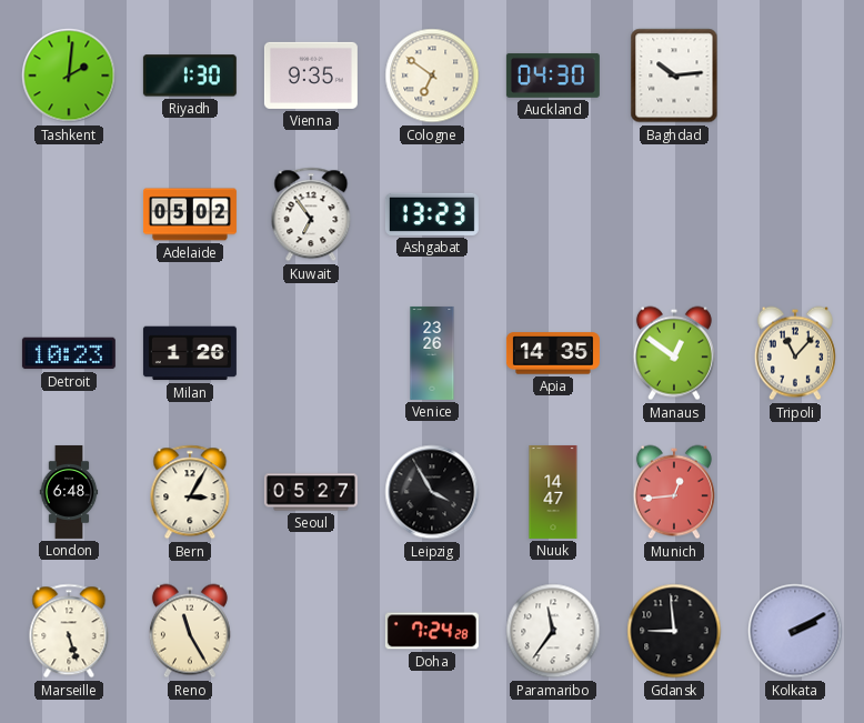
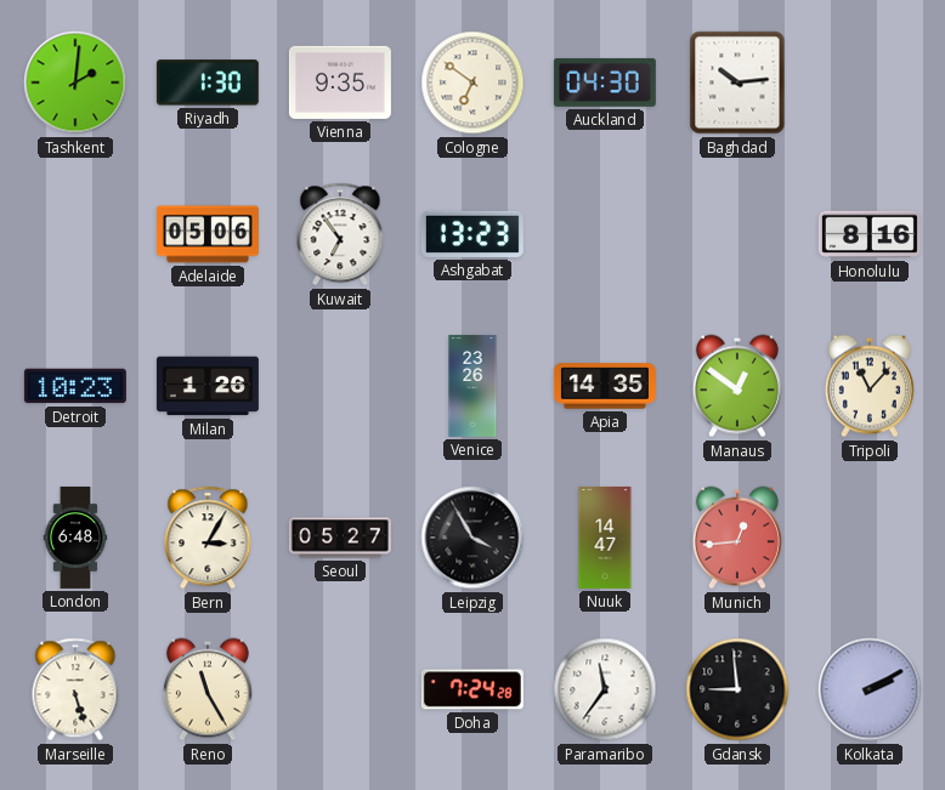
Adelaide: 05:02 -> 05:06 (208, 234)
Honolulu: none -> 8:16 (870, 234)
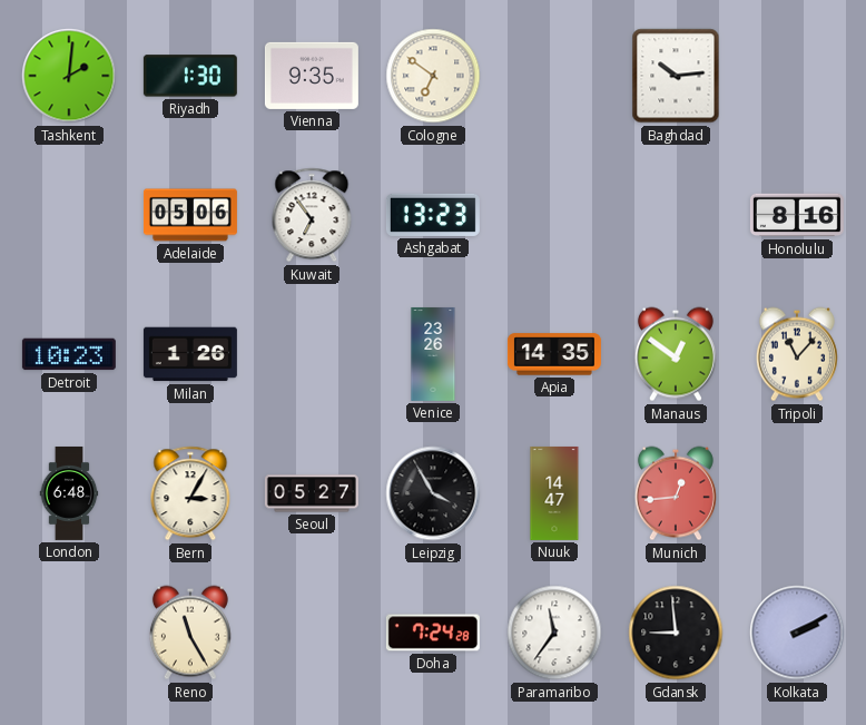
Auckland: 04:30 -> none (605, 83)
Marseille: 5:27 -> none (75, 689)
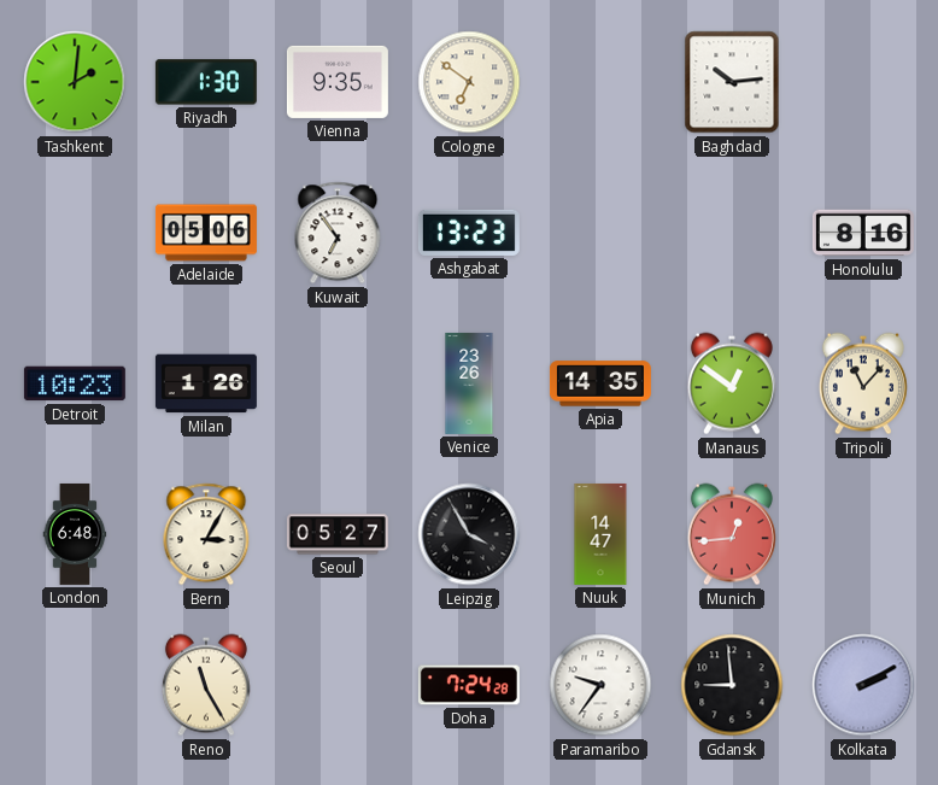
Paramaribo: 11:36 -> 9:36 (600, 685)
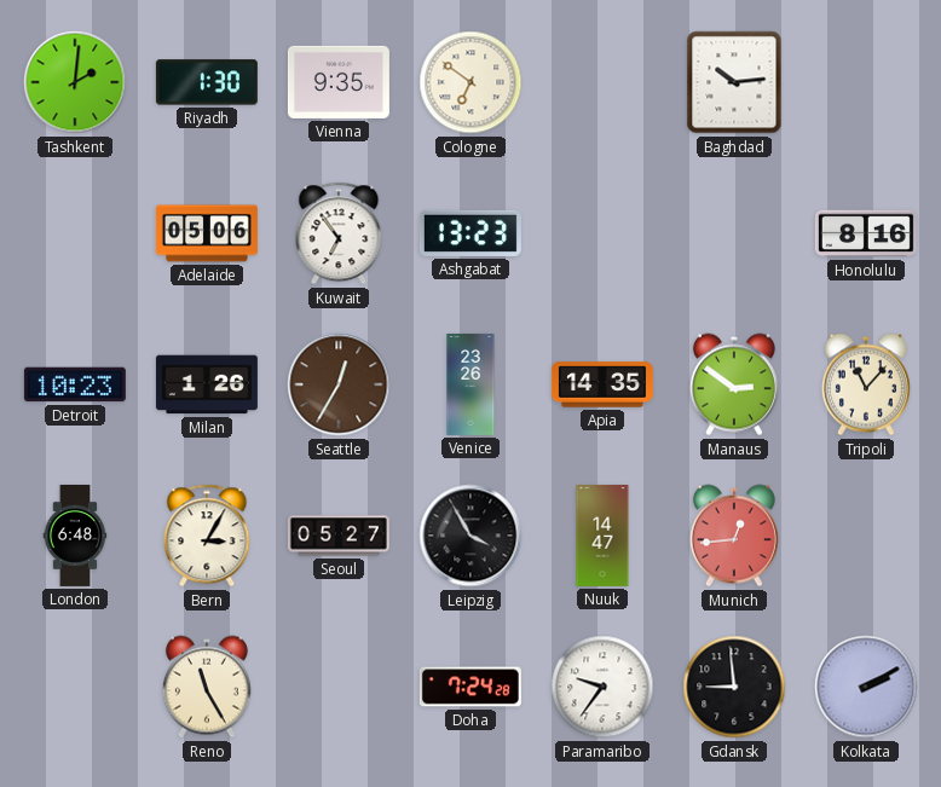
Seattle: none -> 12:35 (339, 384)
Manaus: 12:51 -> 2:51 (734, 384)
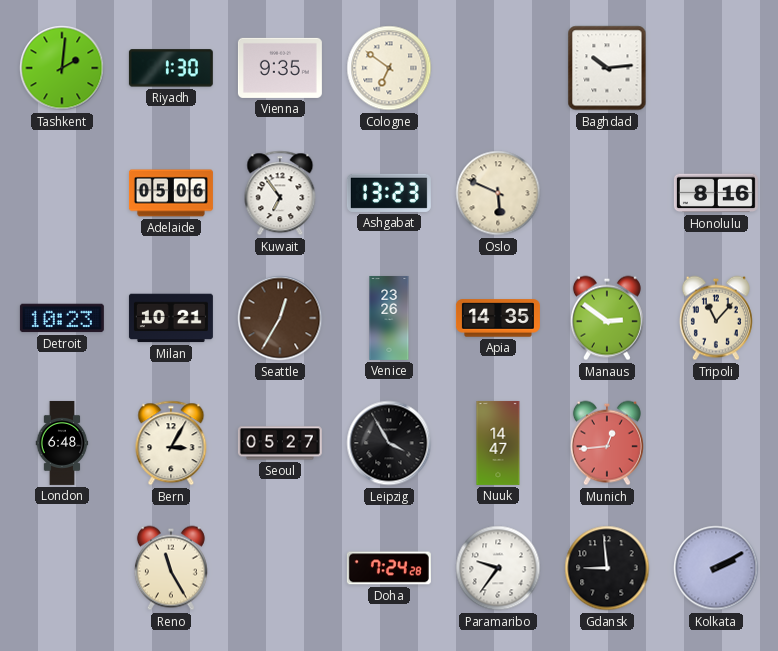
Oslo: none -> 5:49 (498, 193)
Milan: 1:26 -> 10:21 (171, 318)
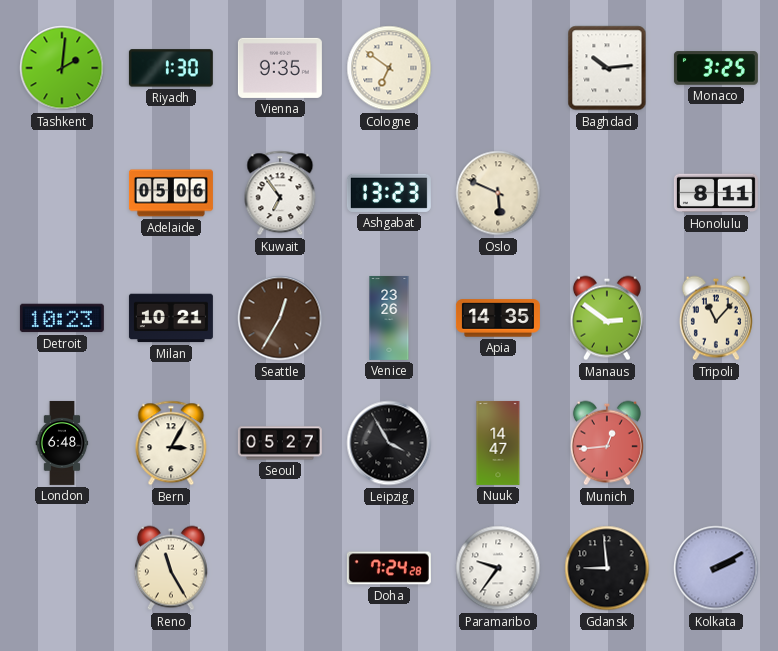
Monaco: none -> 3:25 (716, 68)
Honolulu: 8:16 -> 8:11 (716, 193)
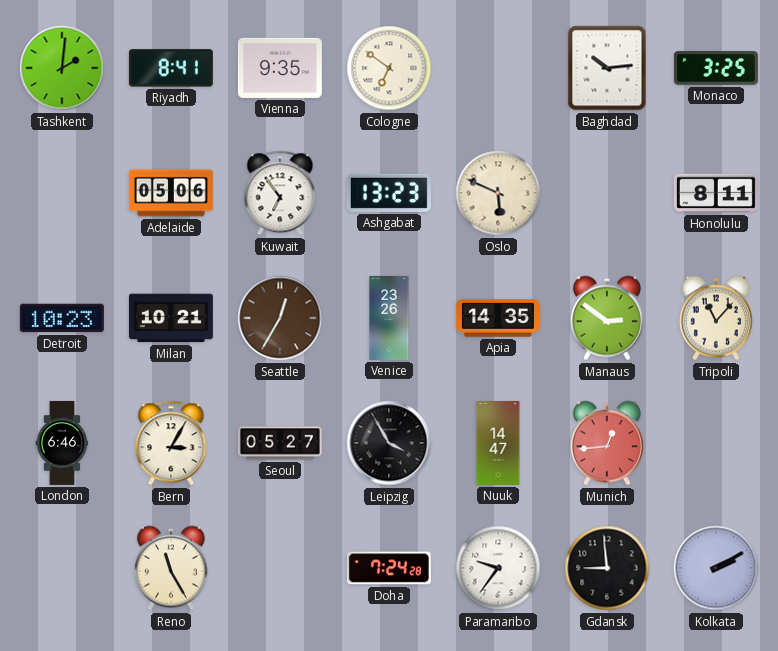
Riyadh: 1:30 -> 8:41 (171, 68)
London: 6:48 -> 6:46 (62, 443)
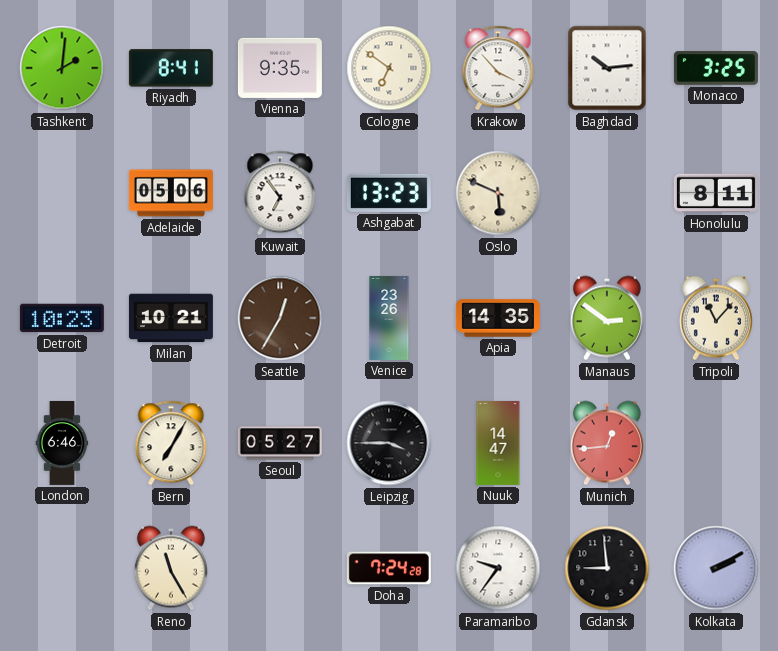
Krakow: none -> 3:53 (498, 68)
Bern: 3:05 -> 7:05 (171, 443)
Leipzig: 3:55 -> 3:45 (389, 443)
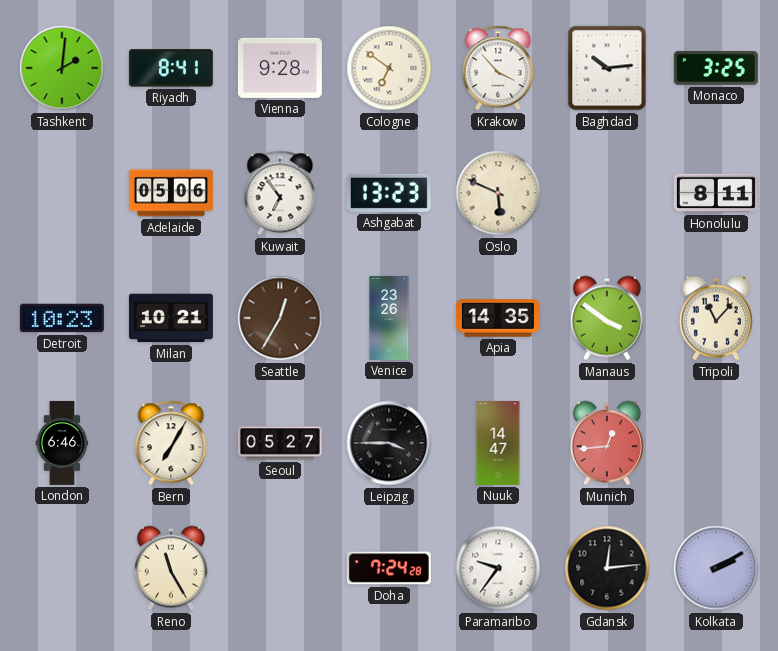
Vienna: 9:35 -> 9:28 (280, 68)
Manaus: 2:51 -> 3:51 (607, 318)
Gdansk: 8:59 -> 12:14 (607, 568)
